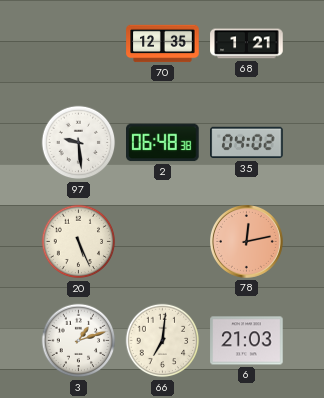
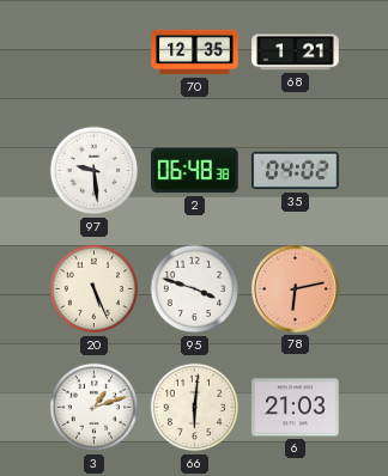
95: none -> 3:48 (195, 289)
78: 12:13 -> 6:13 (296, 289)
66: 7:01 -> 6:01 (195, 408)
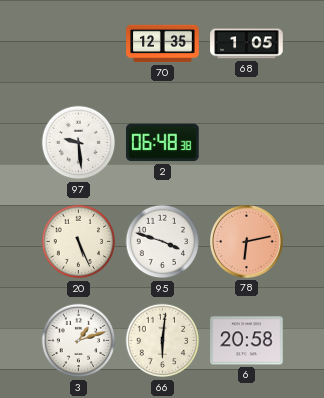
68: 1:21 -> 1:05 (247, 44)
35: 04:02 -> none (296, 171)
6: 21:03 -> 20:58 (247, 341)
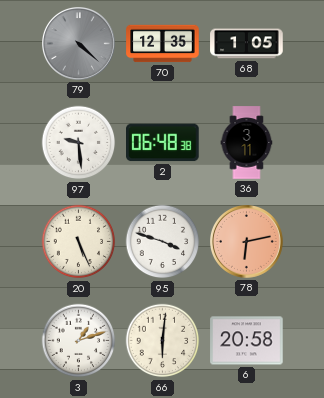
79: none -> 4:22 (79, 44)
36: none -> 3:11 (247, 143)
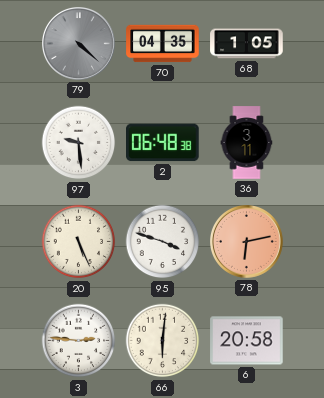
70: 12:35 -> 04:35 (163, 44)
3: 1:12 -> 2:46 (79, 341)
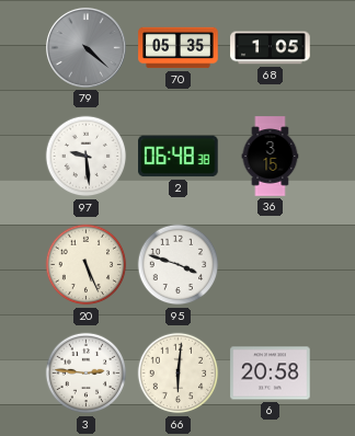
70: 04:35 -> 05:35 (179, 48)
36: 3:11 -> 3:15 (271, 157)
78: 6:13 -> none (247, 242)
